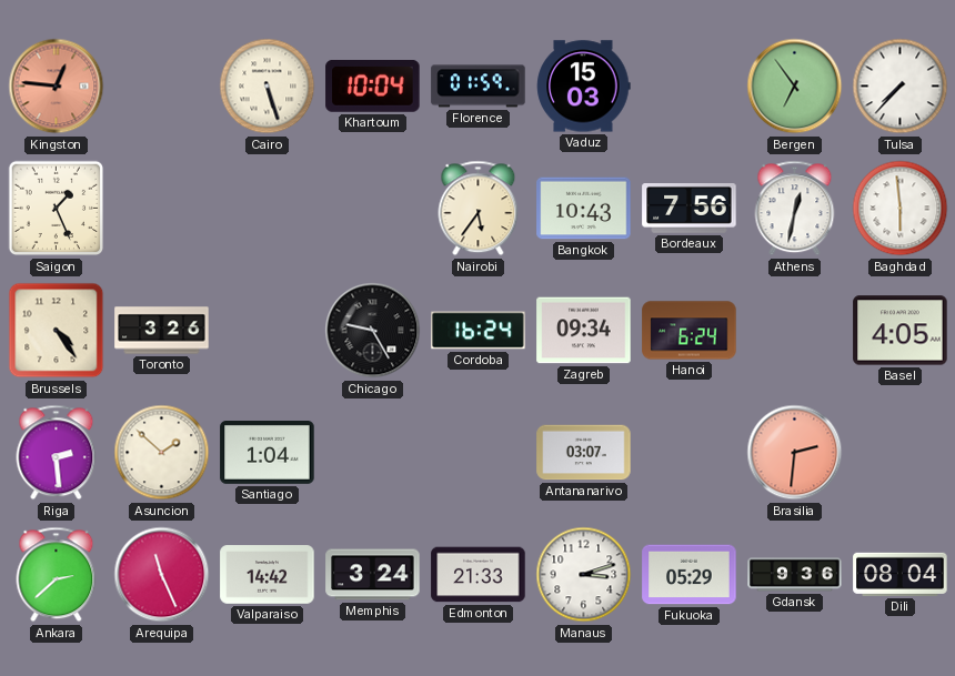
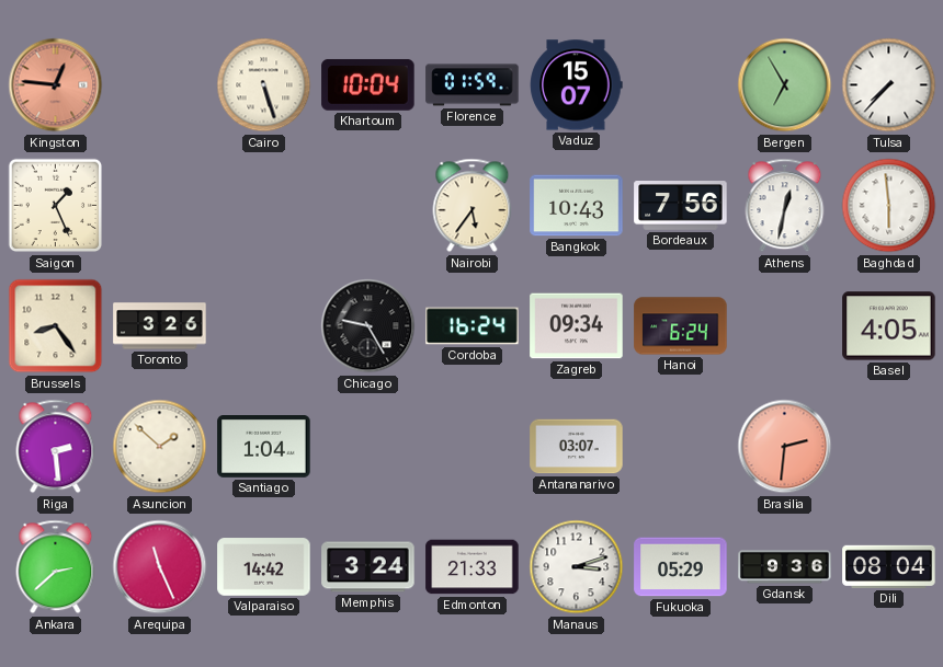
Vaduz: 15:03 -> 15:07 (577, 85)
Bergen: 6:54 -> 6:55 (785, 85)
Brussels: 4:24 -> 8:24 (56, 326)
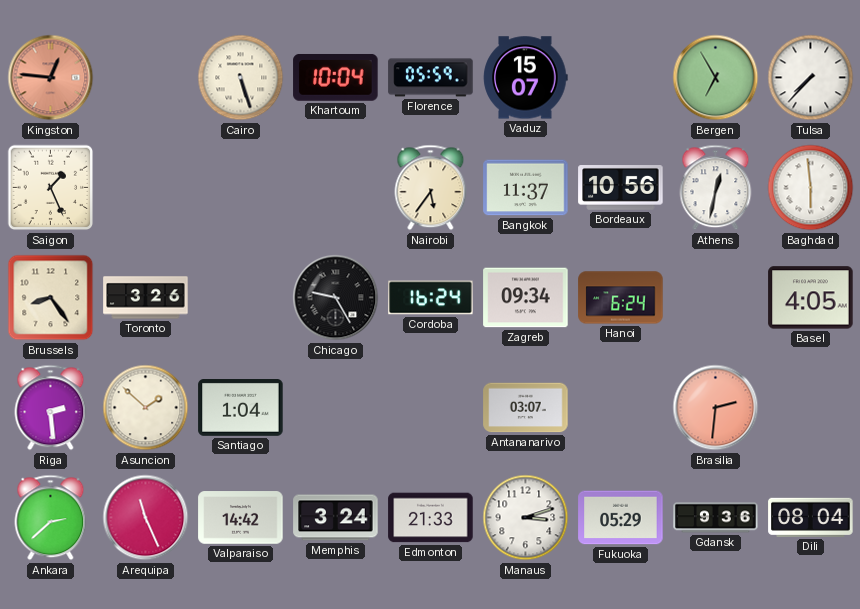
Florence: 01:59 -> 05:59 (431, 78)
Bangkok: 10:43 -> 11:37 (526, 188)
Bordeaux: 7:56 -> 10:56 (621, 188)
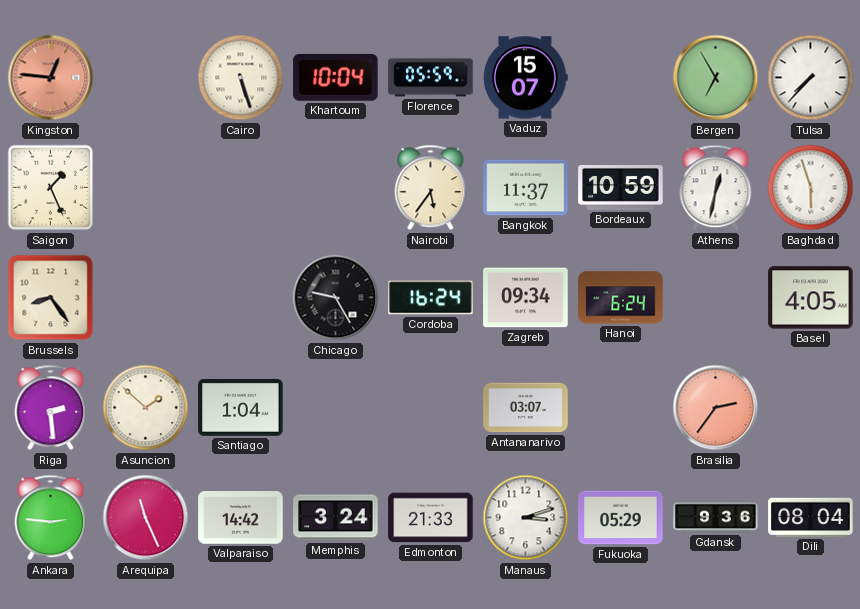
Bordeaux: 10:56 -> 10:59 (621, 188)
Baghdad: 5:59 -> 5:57 (811, 188)
Toronto: 3:26 -> none (146, 298)
Brasilia: 2:31 -> 2:36 (716, 408)
Ankara: 2:38 -> 2:46 (51, 518)
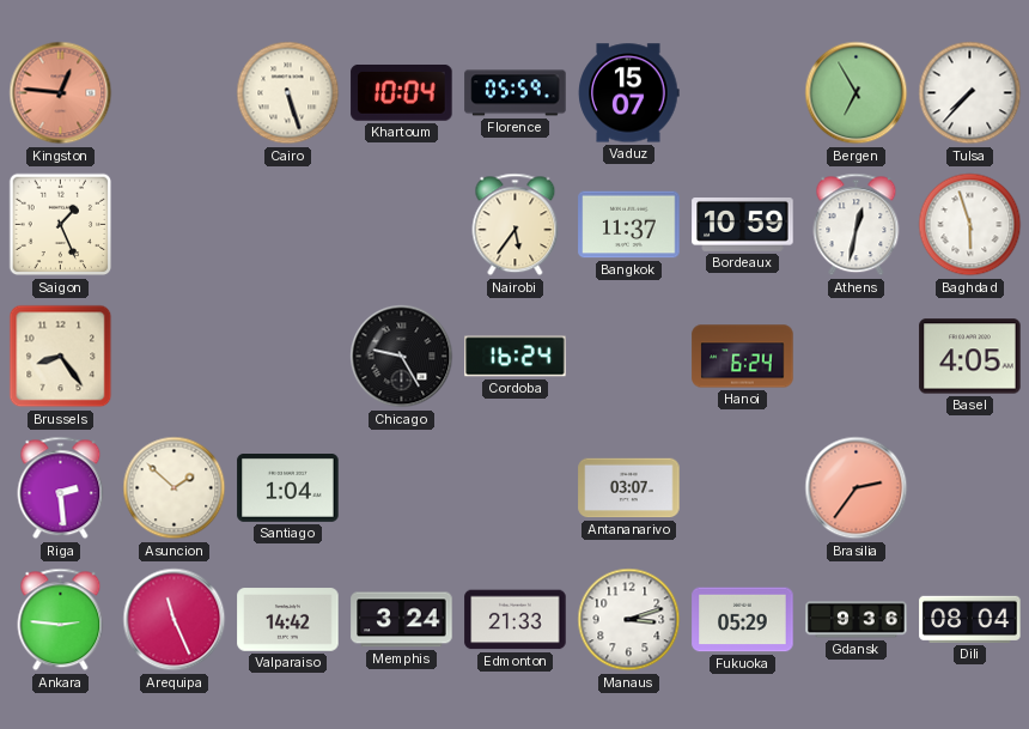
Zagreb: 09:34 -> none (526, 298)
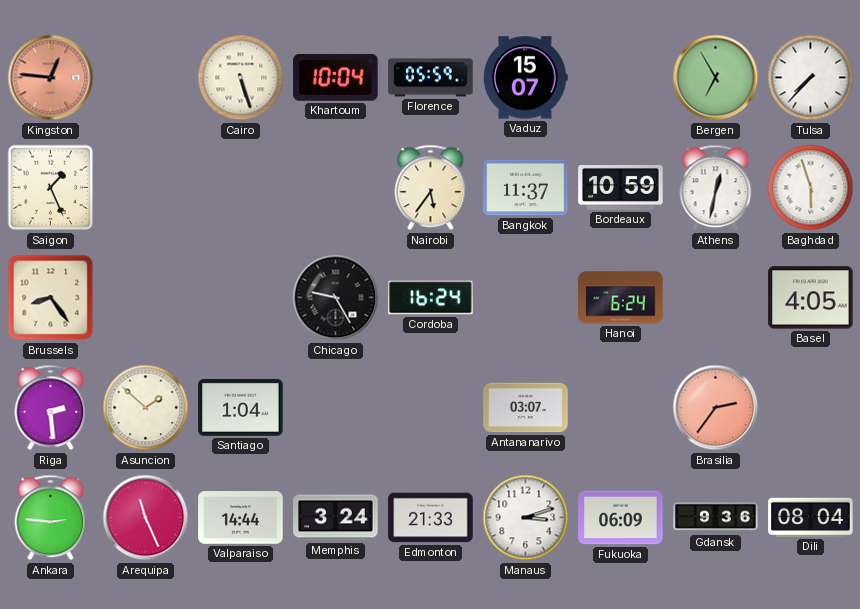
Valparaiso: 14:42 -> 14:44 (241, 518)
Fukuoka: 05:29 -> 06:09 (621, 518)
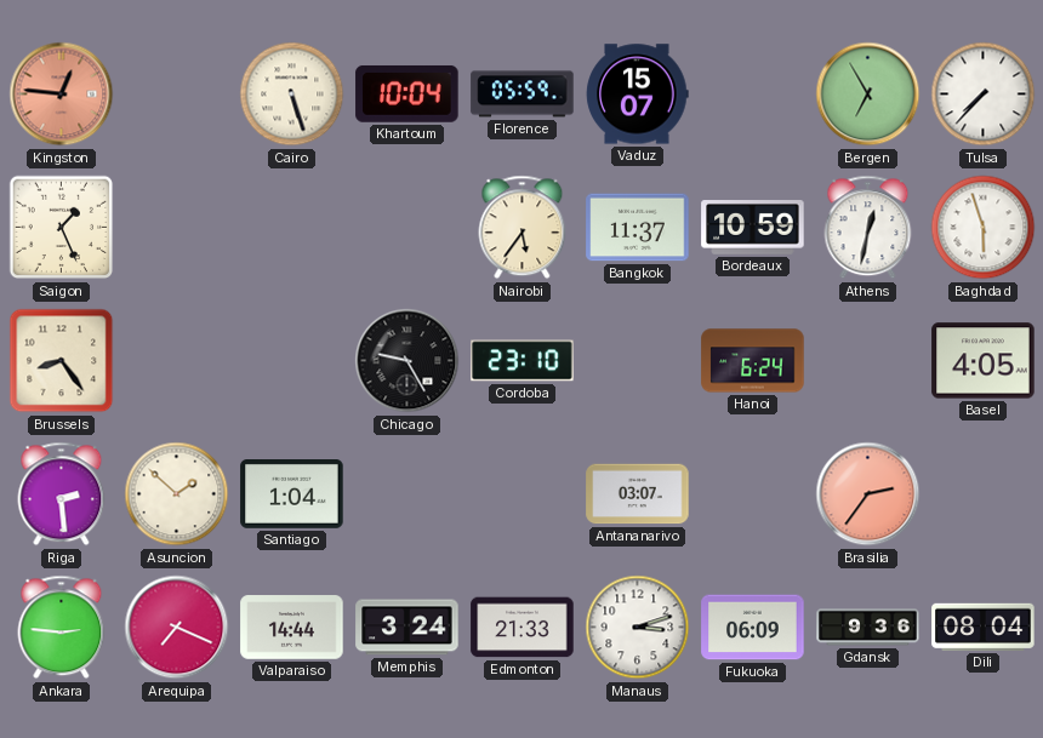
Cordoba: 16:24 -> 23:10 (523, 361)
Arequipa: 11:26 -> 7:19 (177, 628)
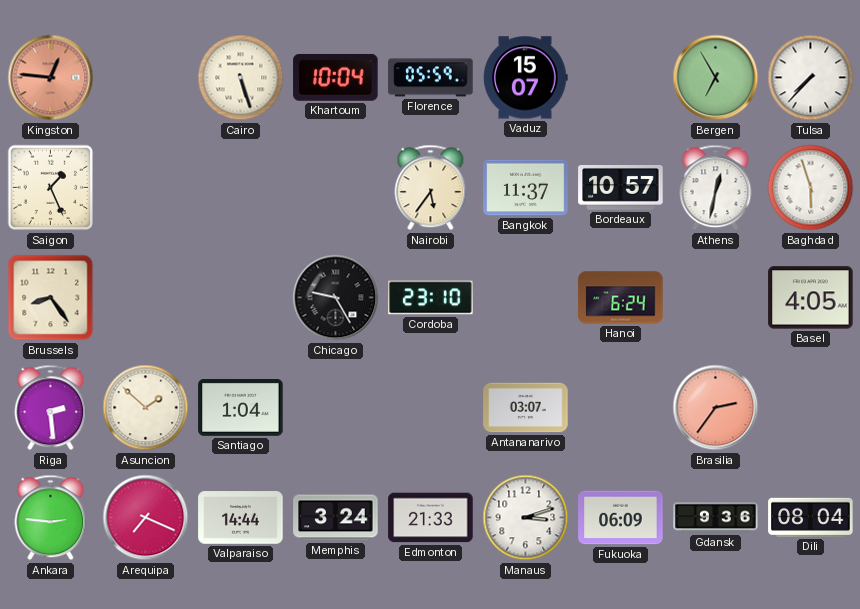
Bordeaux: 10:59 -> 10:57 (621, 188)
